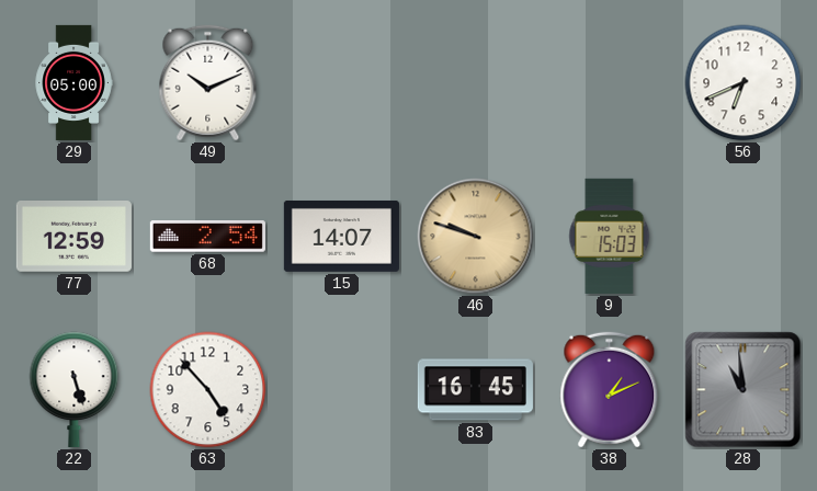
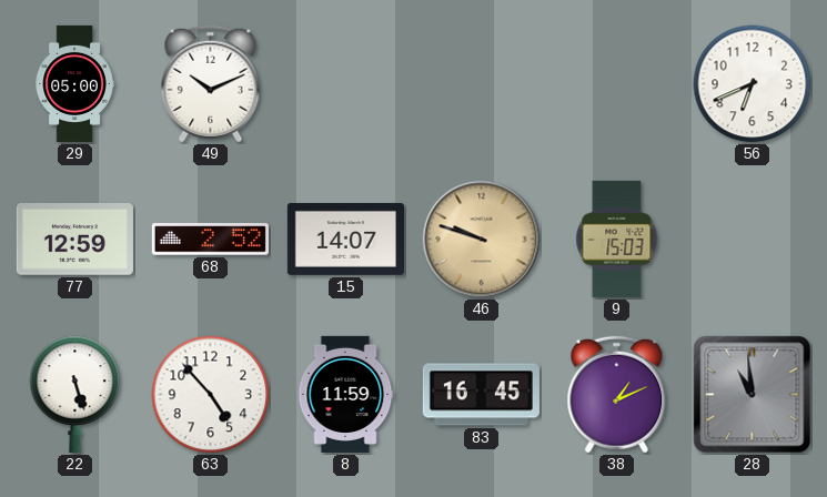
68: 2:54 -> 2:52 (210, 240)
8: none -> 11:59 (345, 394)
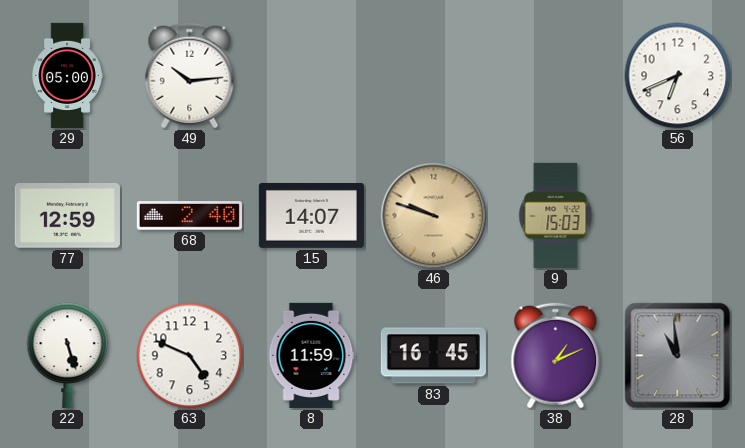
49: 10:11 -> 10:14 (190, 76)
68: 2:52 -> 2:40 (189, 216)
63: 4:53 -> 4:49 (190, 356)
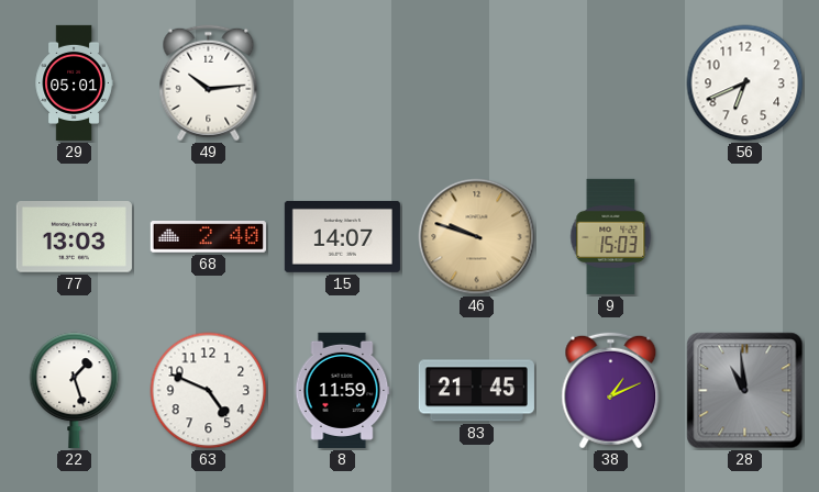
29: 05:00 -> 05:01 (74, 82)
77: 12:59 -> 13:03 (74, 237)
22: 5:27 -> 1:27 (75, 390)
83: 16:45 -> 21:45 (476, 391)
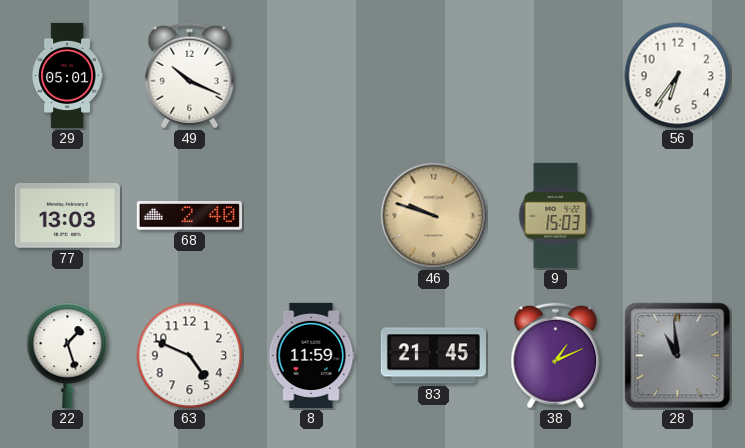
49: 10:14 -> 10:19 (190, 76)
56: 6:41 -> 6:36 (678, 76)
15: 14:07 -> none (342, 236)
